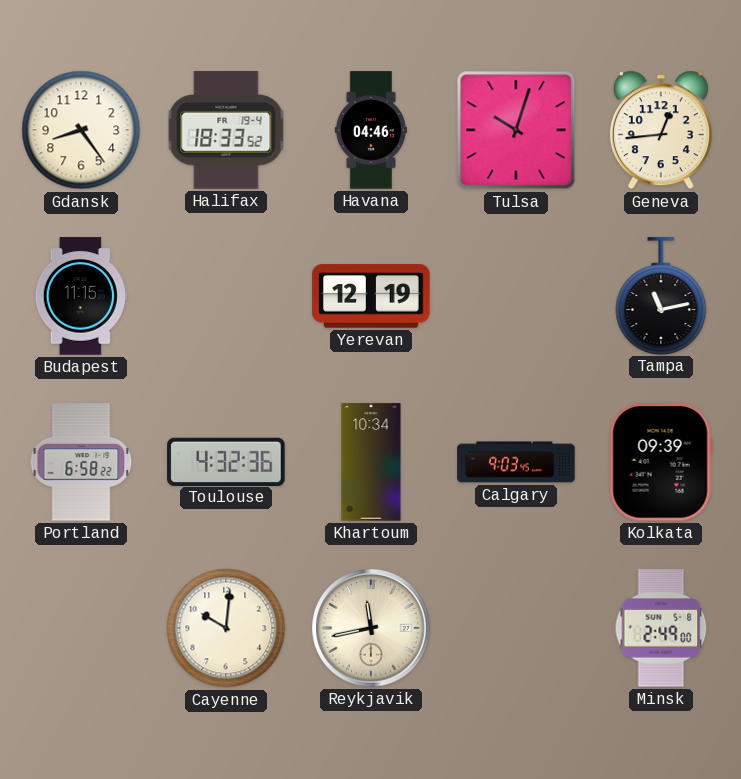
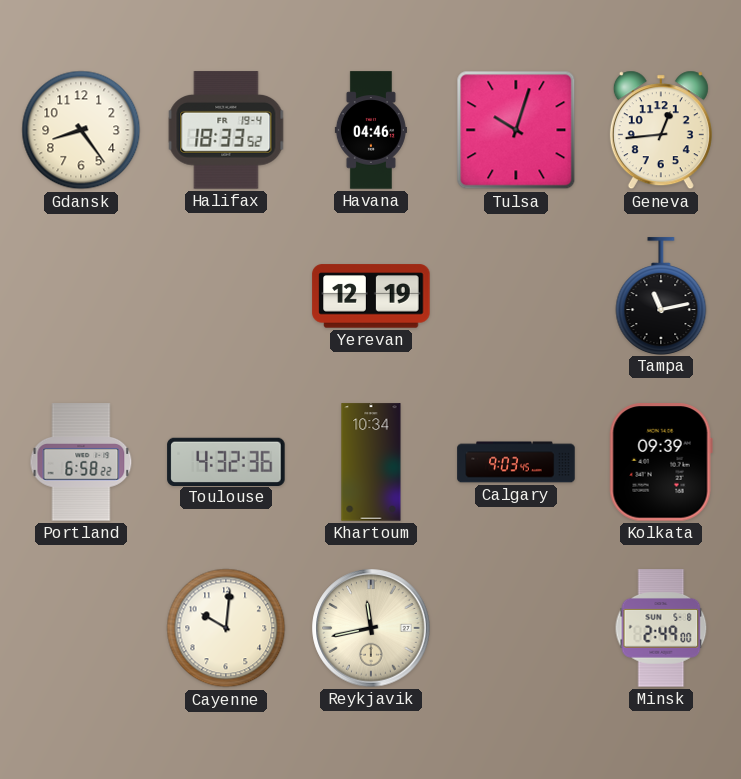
Budapest: 11:15 -> none (81, 296)
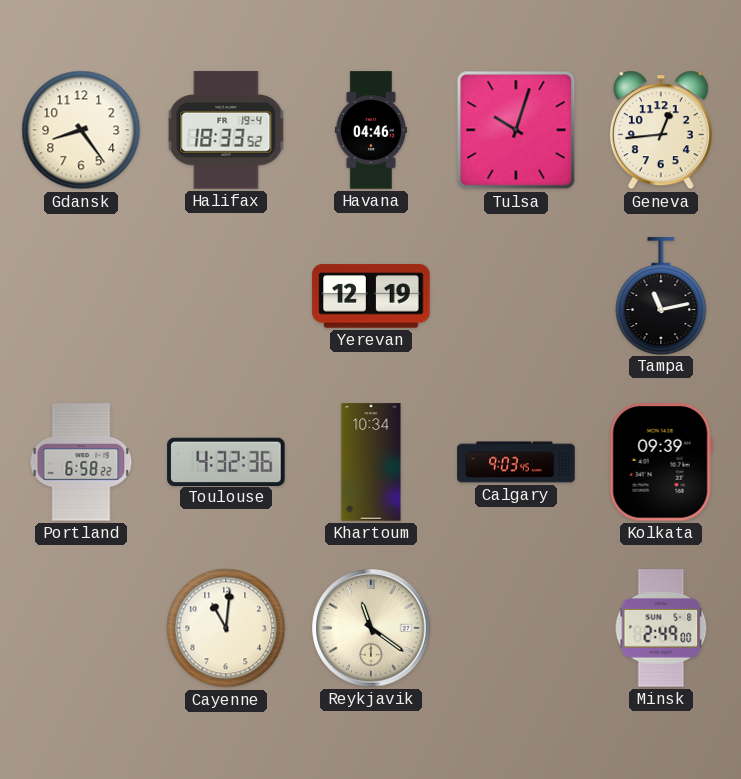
Cayenne: 10:01 -> 11:01 (226, 628)
Reykjavik: 11:43 -> 11:21 (371, 628)
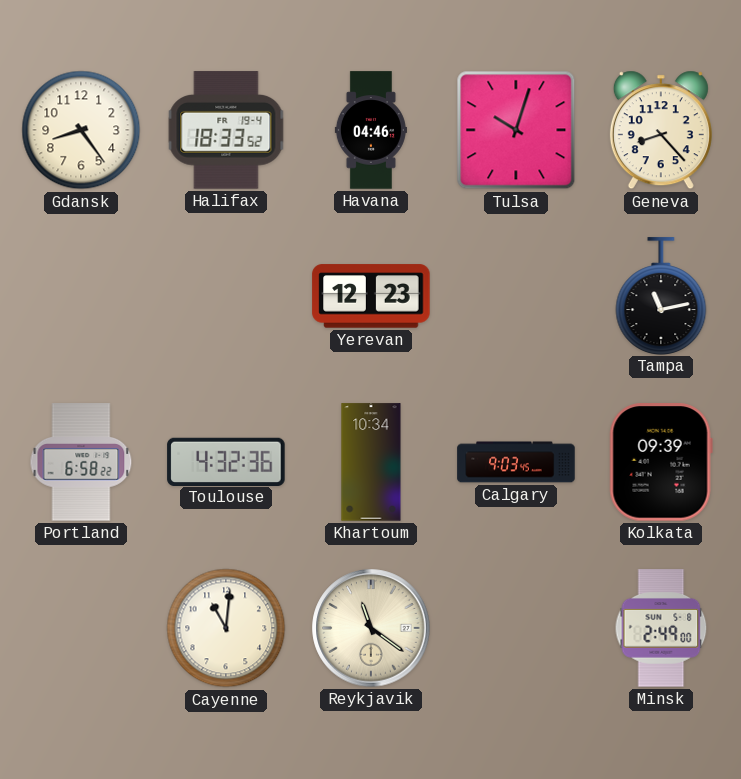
Geneva: 12:44 -> 8:23 (661, 130)
Yerevan: 12:19 -> 12:23 (371, 296)
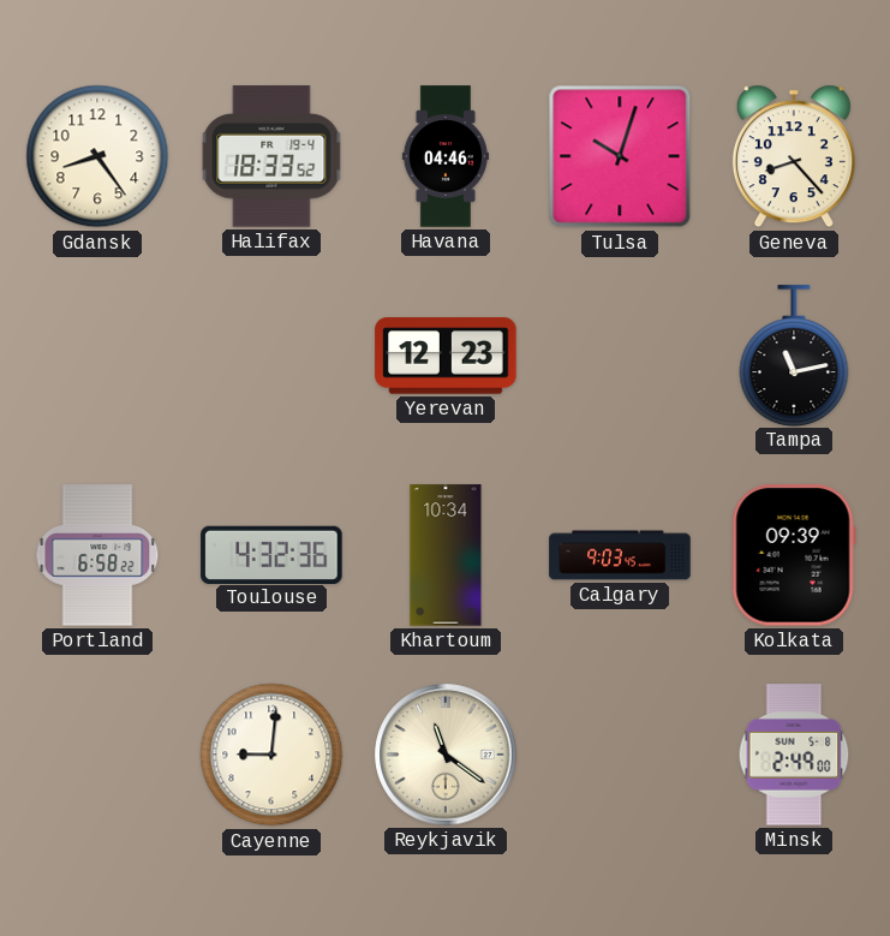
Cayenne: 11:01 -> 9:01 (271, 755)
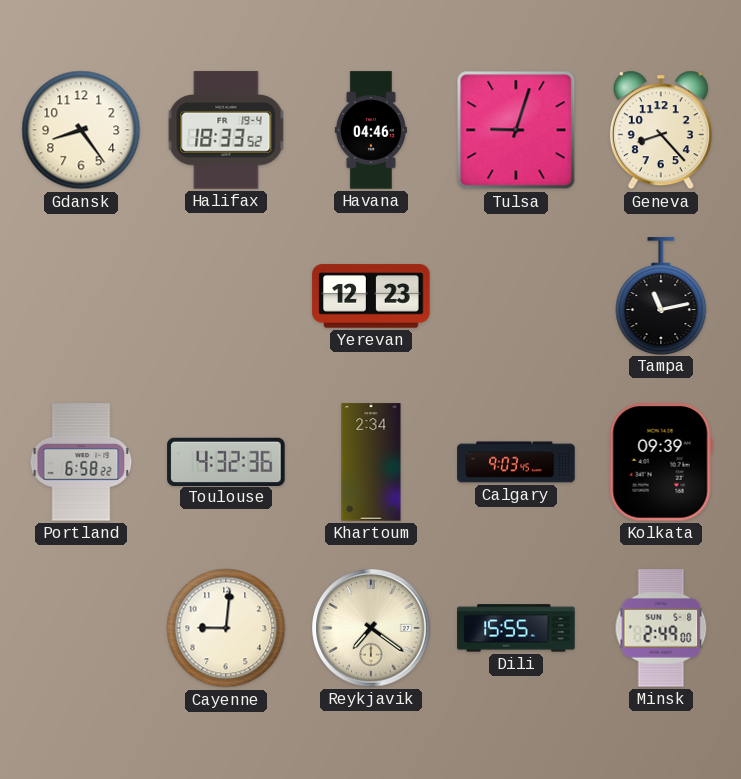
Tulsa: 10:03 -> 9:03 (516, 130)
Khartoum: 10:34 -> 2:34 (371, 462)
Reykjavik: 11:21 -> 7:21 (371, 628)
Dili: none -> 15:55 (516, 628)
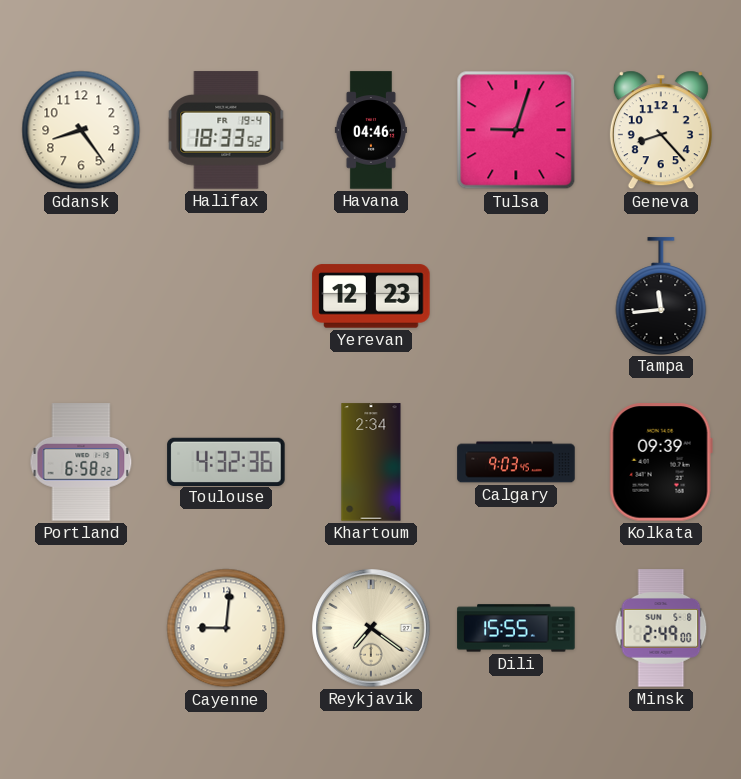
Tampa: 11:13 -> 11:44 (661, 296)
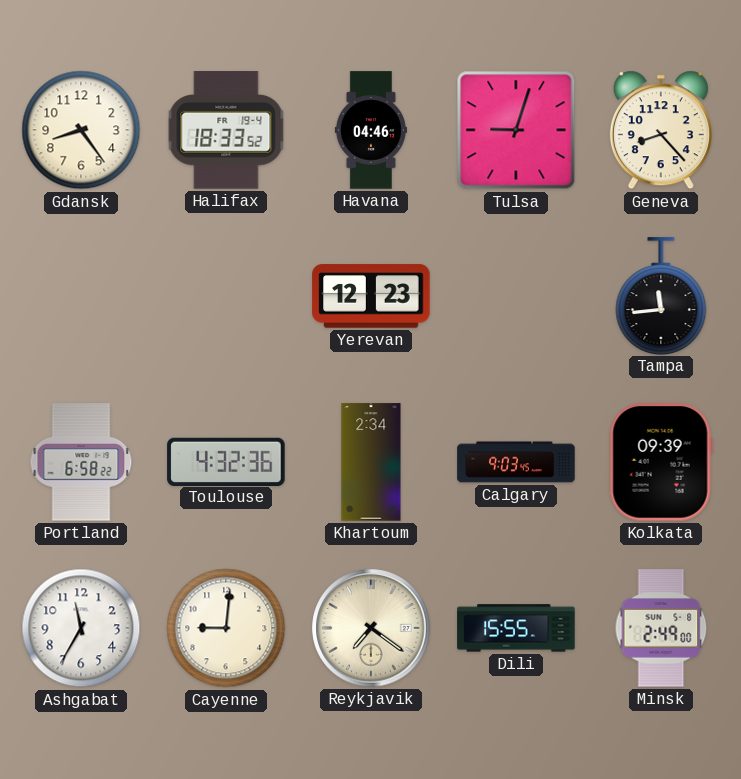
Ashgabat: none -> 11:35 (81, 628)
